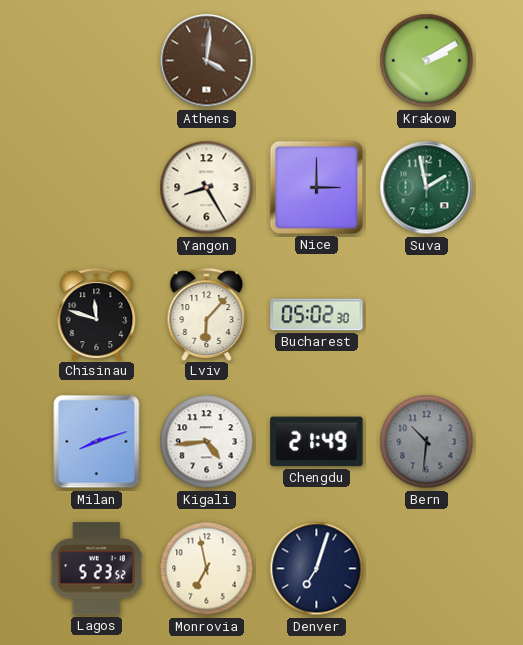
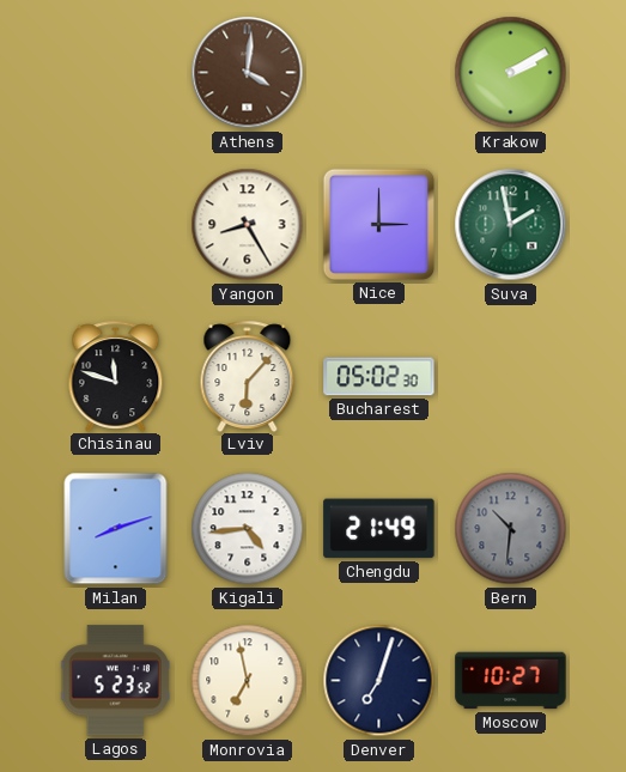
Moscow: none -> 10:27 (511, 681)
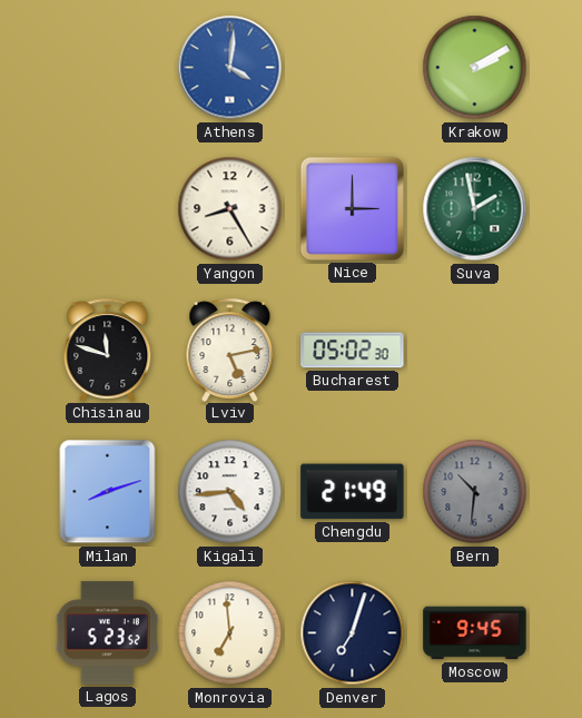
Athens dial: brown -> blue (230, 68)
Lviv: 6:07 -> 5:13 (230, 350)
Monrovia: 6:58 -> 6:59 (230, 633)
Moscow: 10:27 -> 9:45 (475, 633)
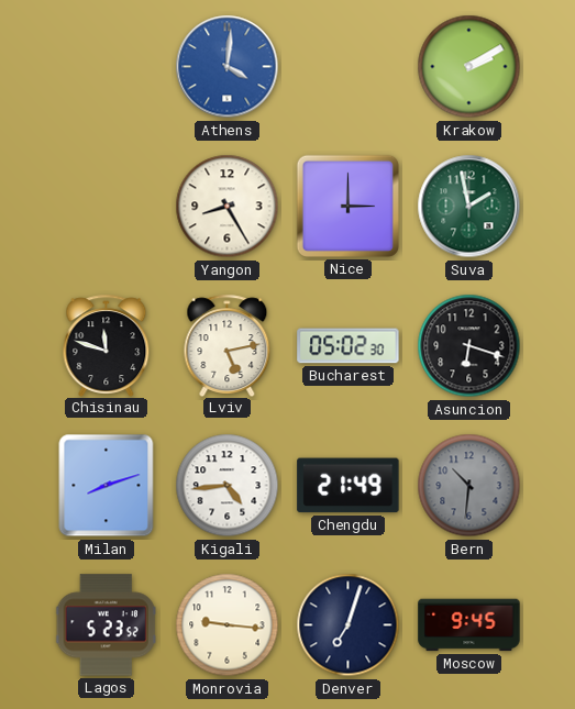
Asuncion: none -> 6:18 (469, 346)
Monrovia: 6:59 -> 9:16 (228, 625)
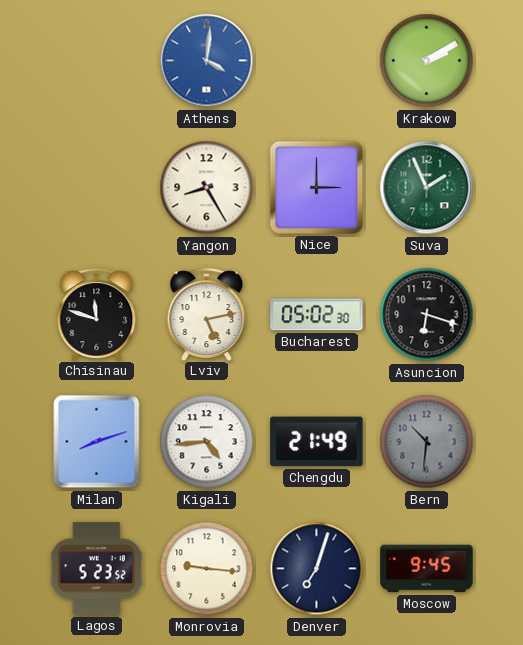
Suva: 1:58 -> 1:56 (427, 188)
